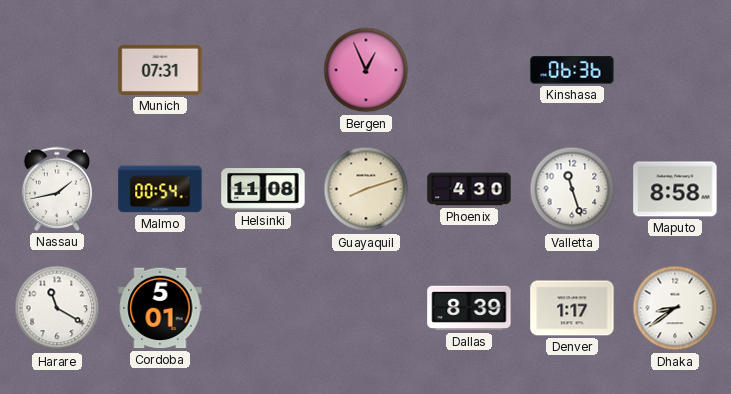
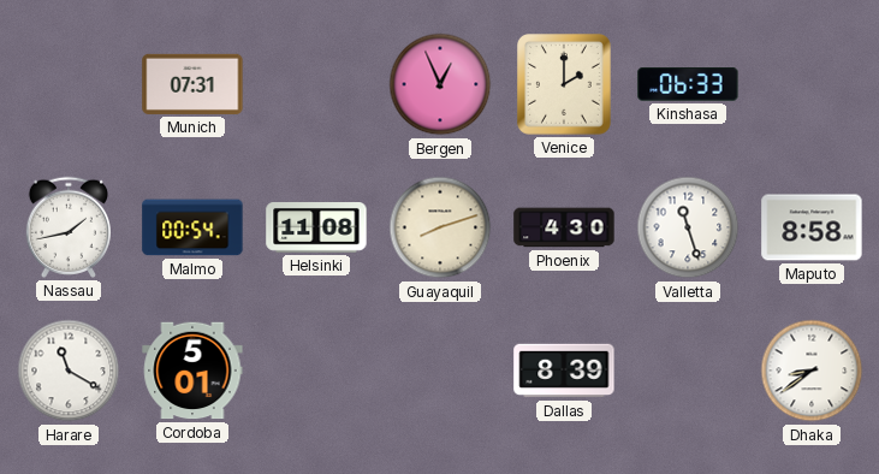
Venice: none -> 2:00 (565, 85)
Kinshasa: 06:36 -> 06:33 (688, 85)
Denver: 1:17 -> none (572, 308)
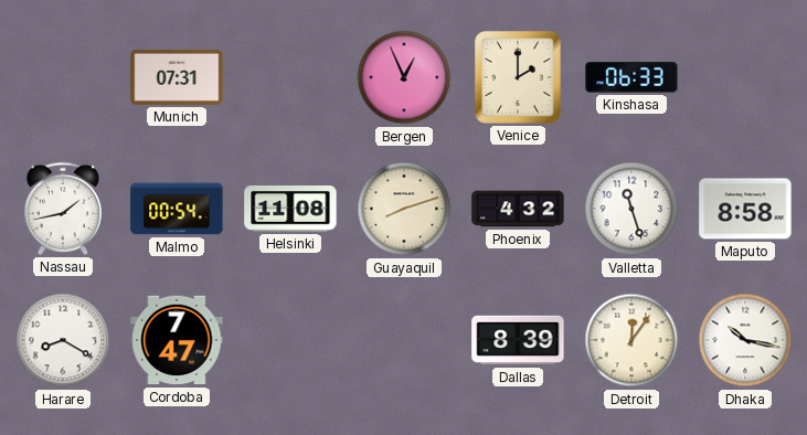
Phoenix: 4:30 -> 4:32 (518, 209)
Harare: 11:20 -> 8:20 (63, 340)
Cordoba: 5:01 -> 7:47 (177, 340)
Detroit: none -> 12:06 (631, 340)
Dhaka: 8:39 -> 10:17 (745, 340)
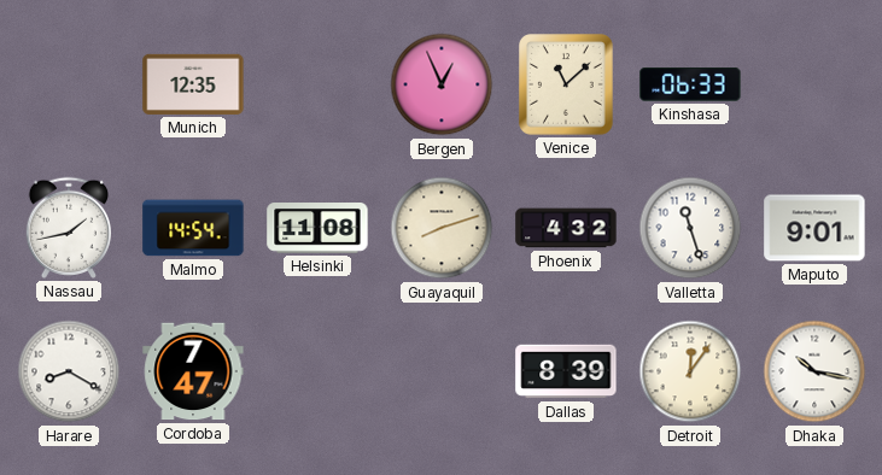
Munich: 07:31 -> 12:35 (193, 84)
Venice: 2:00 -> 11:08 (567, 86)
Malmo: 00:54 -> 14:54 (193, 228)
Maputo: 8:58 -> 9:01 (814, 228)
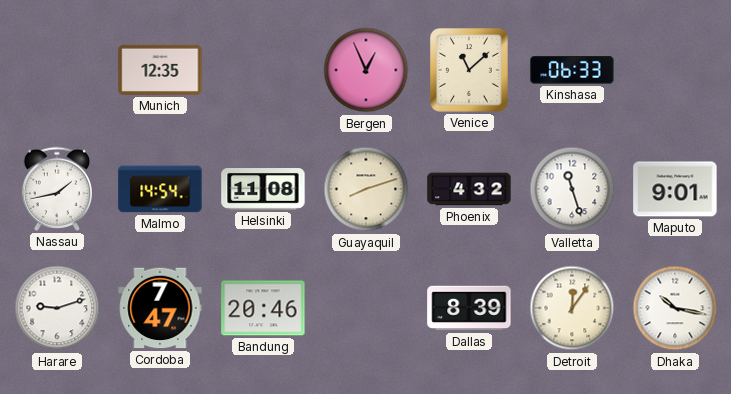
Harare: 8:20 -> 9:12 (57, 308)
Bandung: none -> 20:46 (263, 308)
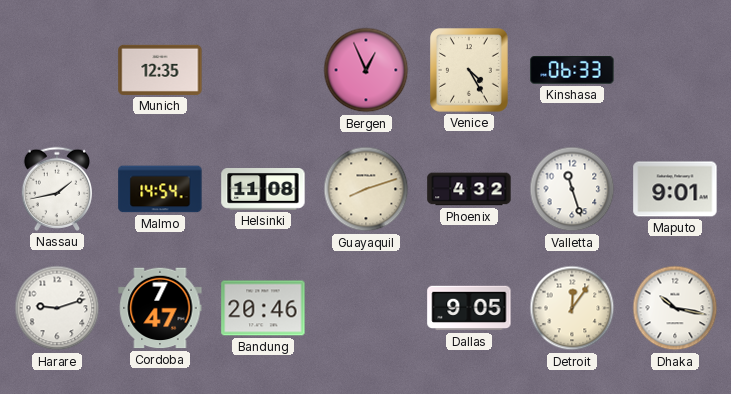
Venice: 11:08 -> 4:25 (470, 71)
Dallas: 8:39 -> 9:05 (469, 308)
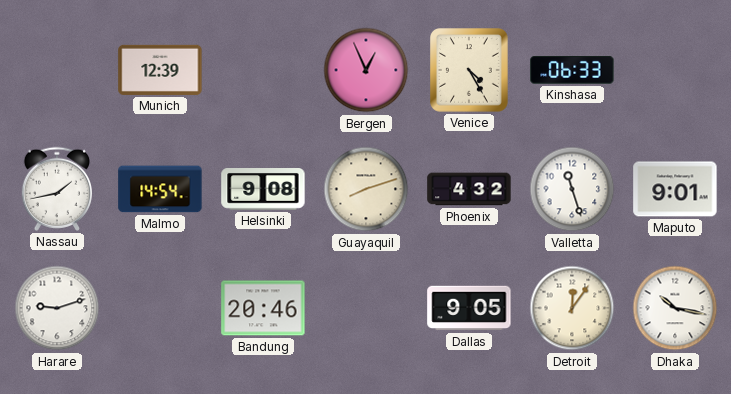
Munich: 12:35 -> 12:39 (160, 70)
Helsinki: 11:08 -> 9:08 (263, 190)
Cordoba: 7:47 -> none (160, 308)
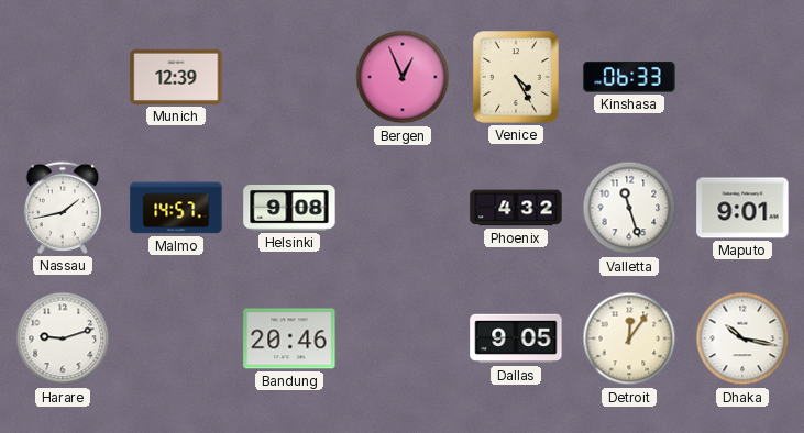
Malmo: 14:54 -> 14:57 (176, 208)
Guayaquil: 8:12 -> none (366, 189)
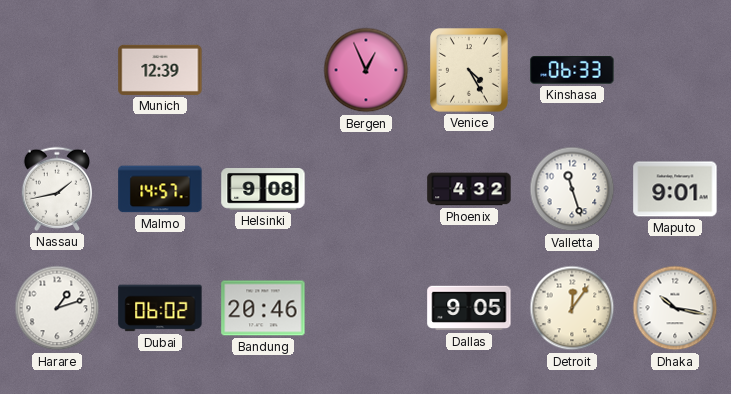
Harare: 9:12 -> 1:12 (57, 308)
Dubai: none -> 06:02 (160, 308)
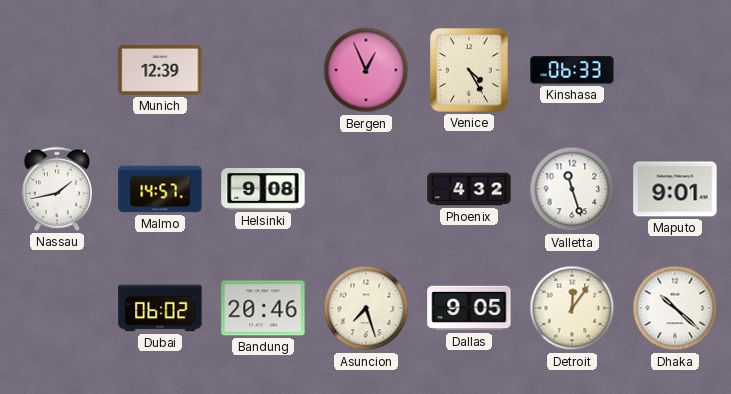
Harare: 1:12 -> none (57, 308)
Asuncion: none -> 7:27 (366, 308)
Dhaka: 10:17 -> 10:22 (675, 308)
